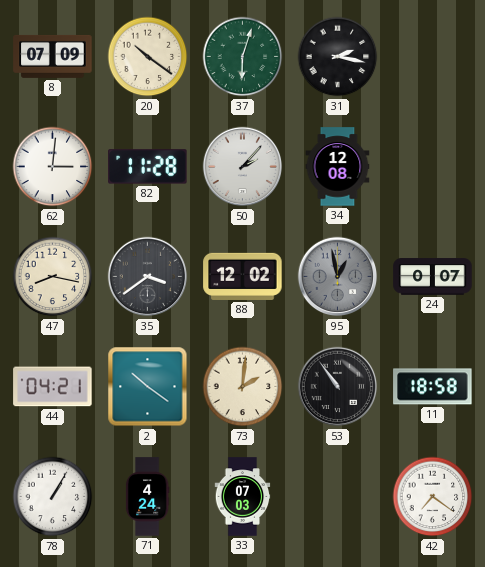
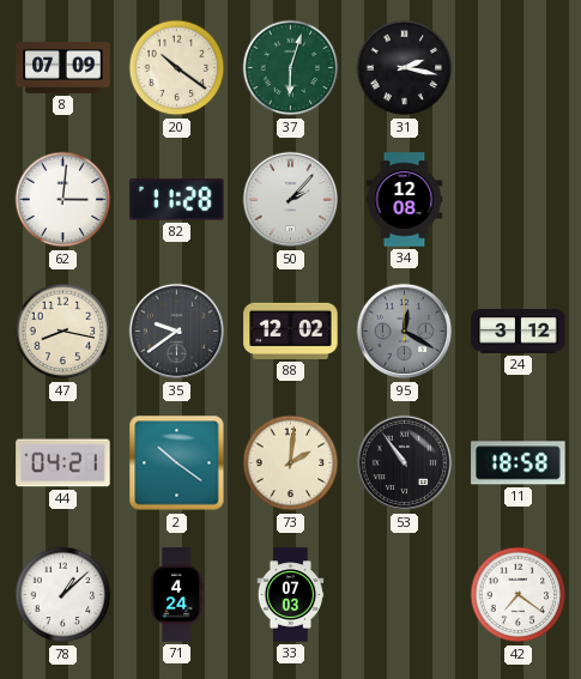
35: 3:39 -> 9:39 (177, 332)
95: 12:58 -> 12:20 (405, 332)
24: 0:07 -> 3:12 (519, 332)
78: 1:05 -> 1:08 (63, 595)
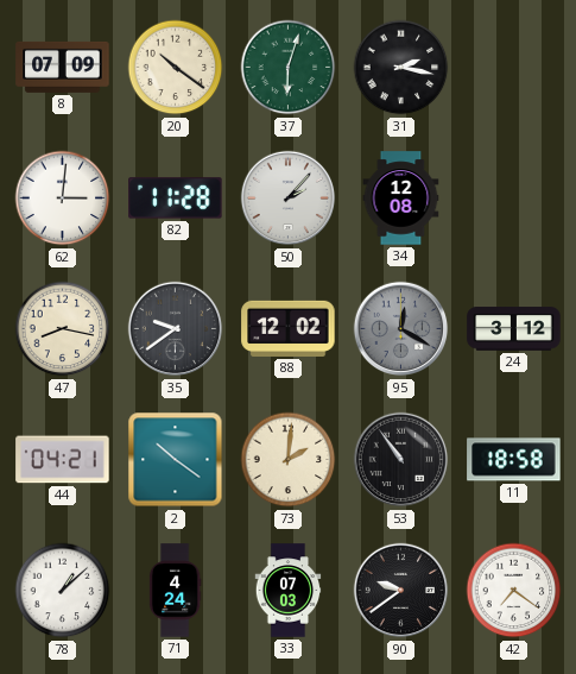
90: none -> 9:39 (401, 591)
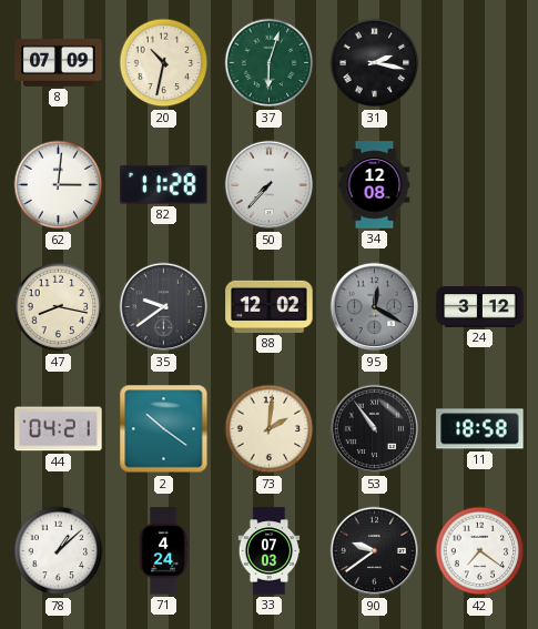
20: 10:21 -> 10:32 (164, 63)
50: 2:07 -> 7:37 (270, 185)
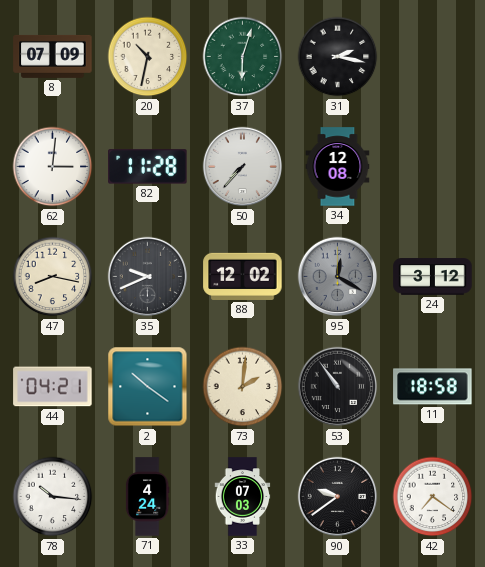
35: 9:39 -> 9:41 (148, 277)
78: 1:08 -> 10:16 (53, 497)
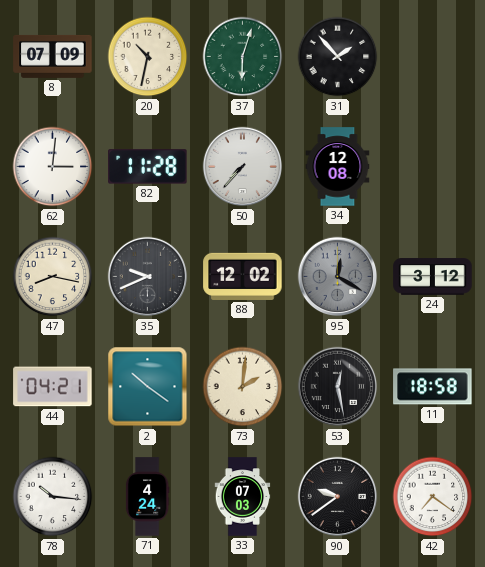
31: 2:17 -> 1:53 (338, 57)
53: 10:54 -> 12:28 (338, 387)
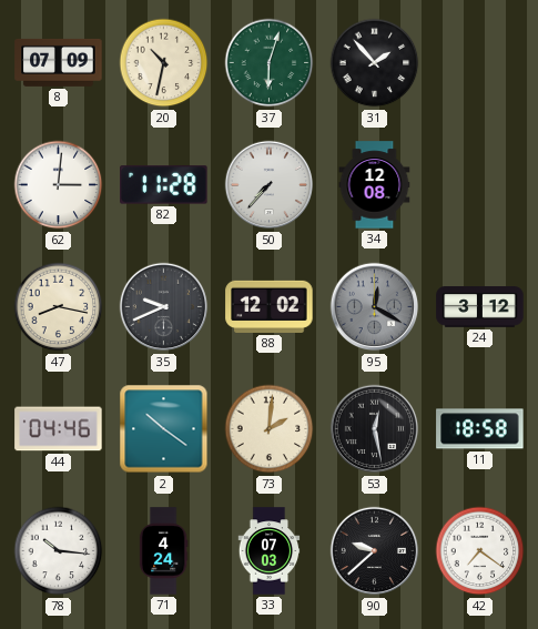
44: 04:21 -> 04:46 (59, 429)
90: 9:39 -> 9:38 (375, 551)
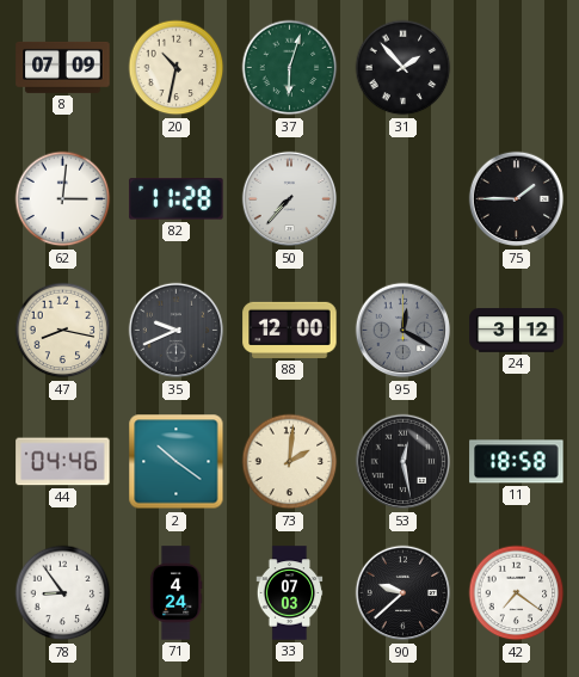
34: 12:08 -> none (375, 185)
75: none -> 1:45 (517, 199)
88: 12:02 -> 12:00 (290, 330)
78: 10:16 -> 8:54 (63, 593)
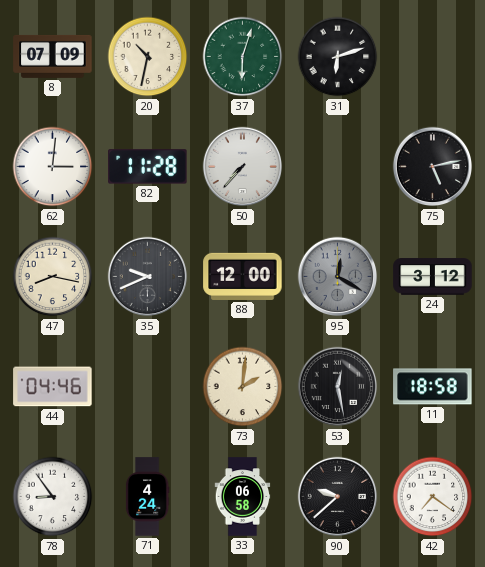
31: 1:53 -> 6:12 (338, 57)
75: 1:45 -> 5:13 (433, 167)
2: 10:21 -> none (177, 462)
33: 07:03 -> 06:58 (243, 497)
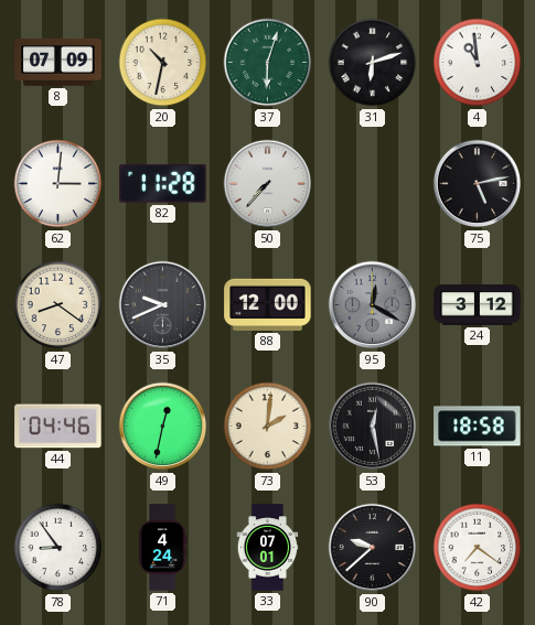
4: none -> 10:59 (478, 63)
47: 8:17 -> 8:21 (58, 305)
49: none -> 12:32 (163, 427)
33: 06:58 -> 07:01 (268, 548)
